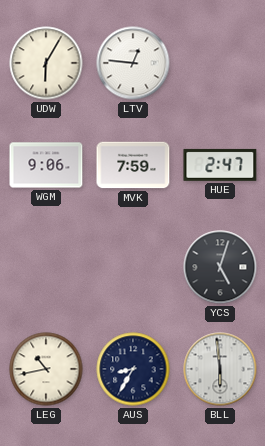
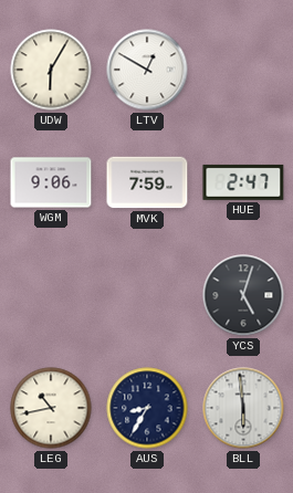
LTV: 12:46 -> 12:50 (147, 70)
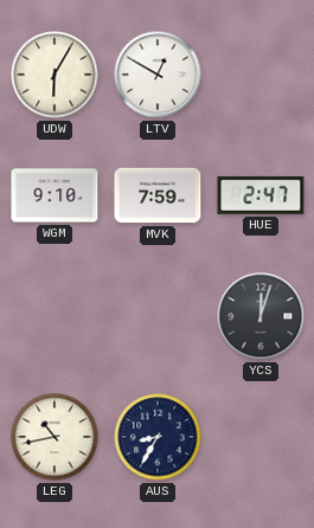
WGM: 9:06 -> 9:10 (55, 195)
YCS: 5:03 -> 12:03 (261, 316)
BLL: 5:59 -> none (243, 408)
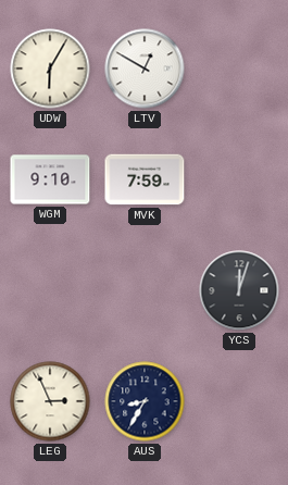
HUE: 2:47 -> none (261, 195)
LEG: 10:43 -> 2:56 (50, 401)
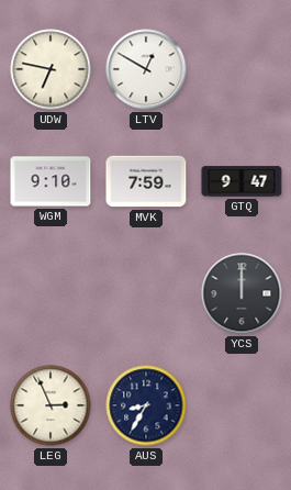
UDW: 6:05 -> 6:47 (51, 69)
GTQ: none -> 9:47 (242, 181)
YCS: 12:03 -> 12:00 (242, 293)
